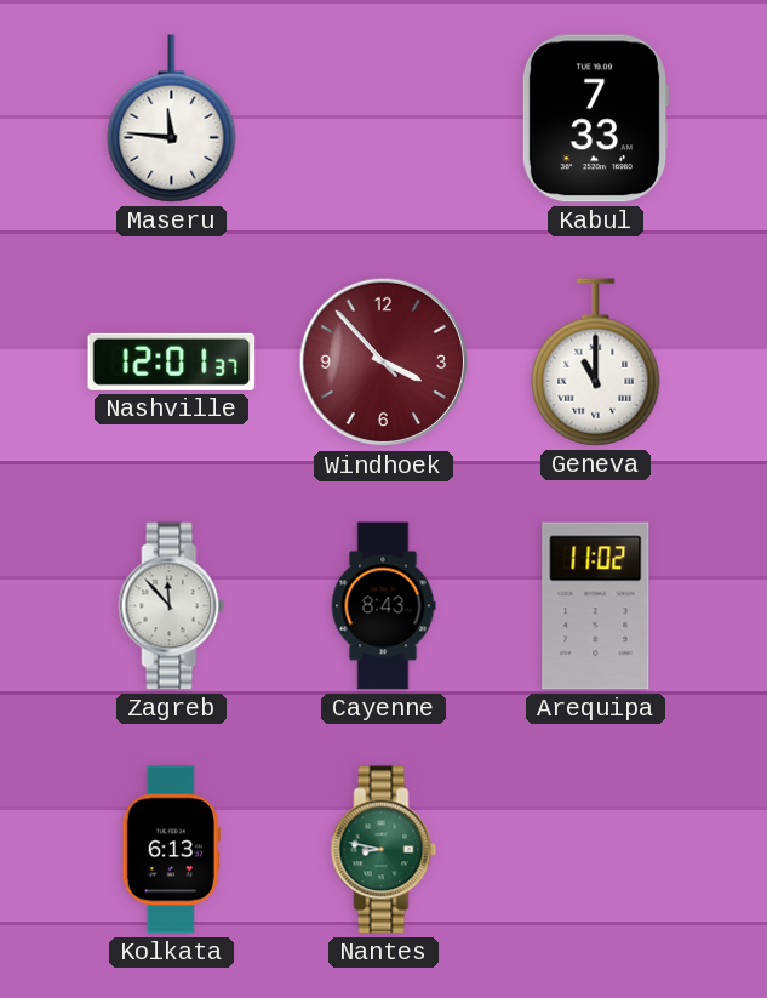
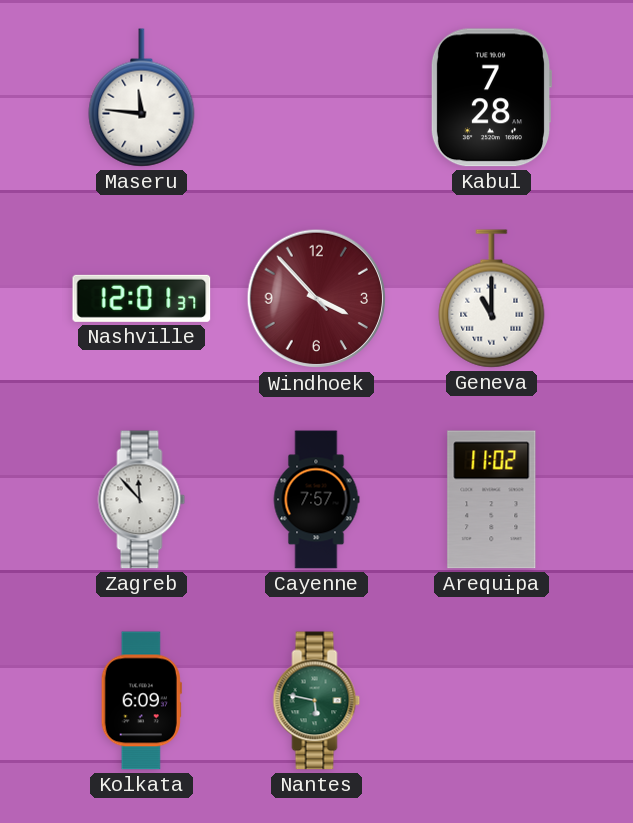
Kabul: 7:33 -> 7:28 (490, 98)
Cayenne: 8:43 -> 7:57 (316, 500)
Kolkata: 6:13 -> 6:09 (141, 701)
Nantes: 8:47 -> 5:47 (317, 701)
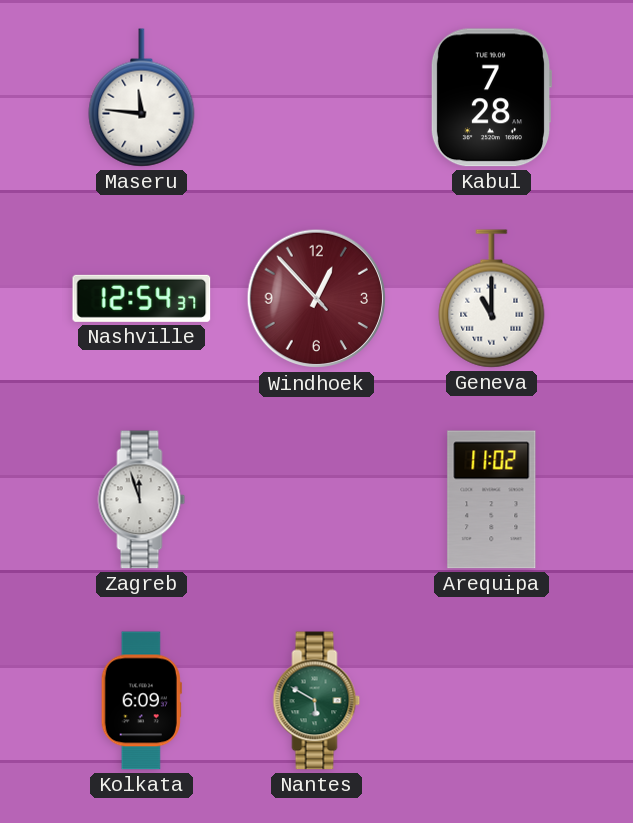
Nashville: 12:01 -> 12:54 (142, 298)
Windhoek: 3:52 -> 12:52 (317, 299)
Zagreb: 11:53 -> 11:57 (142, 500)
Cayenne: 7:57 -> none (316, 500)
Nantes: 5:47 -> 5:50 (317, 701)
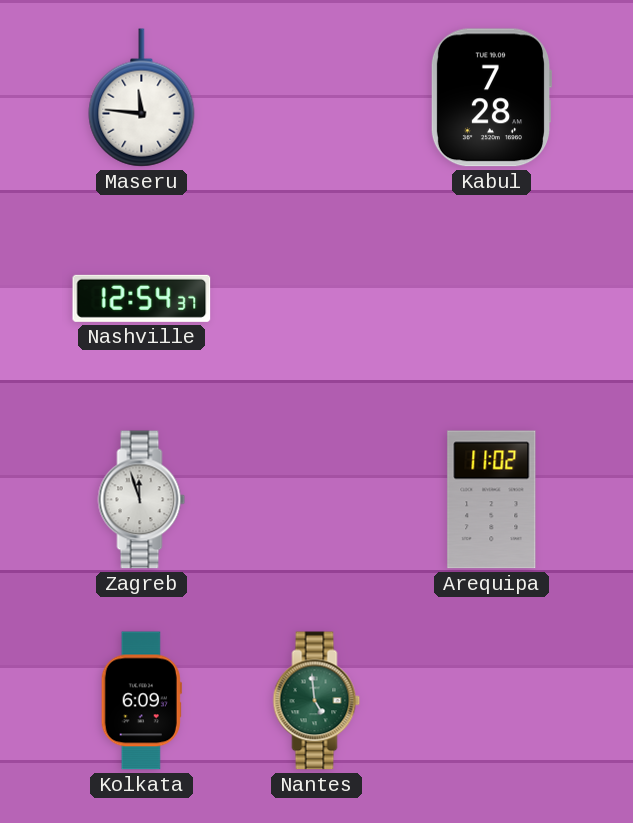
Windhoek: 12:52 -> none (317, 299)
Geneva: 11:00 -> none (492, 299)
Nantes: 5:50 -> 4:59 (317, 701)
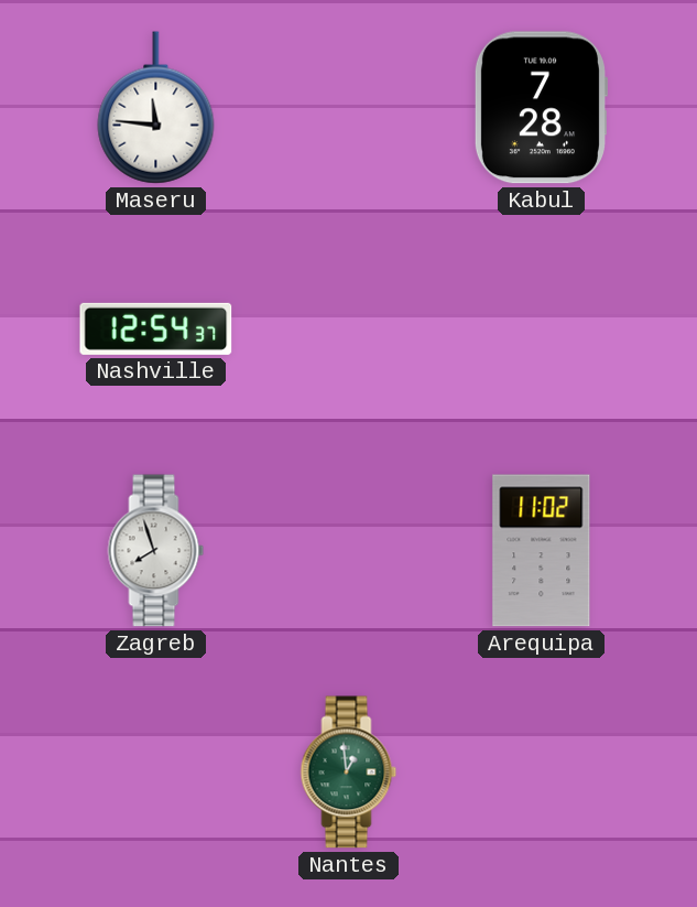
Zagreb: 11:57 -> 7:57 (156, 551)
Kolkata: 6:09 -> none (141, 701)
Nantes: 4:59 -> 12:59 (349, 773)
